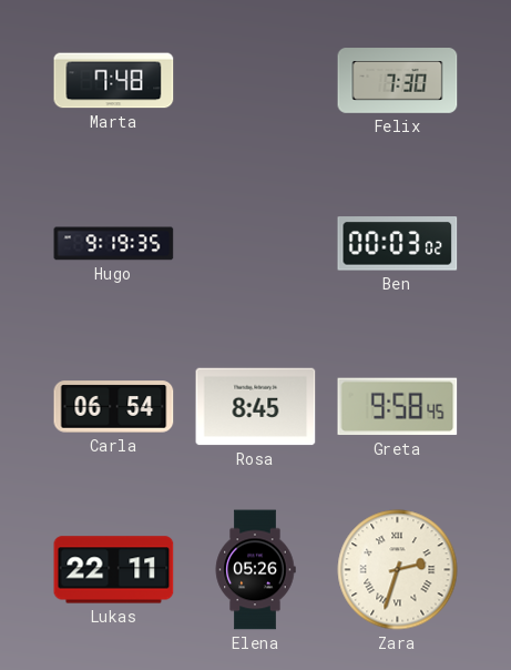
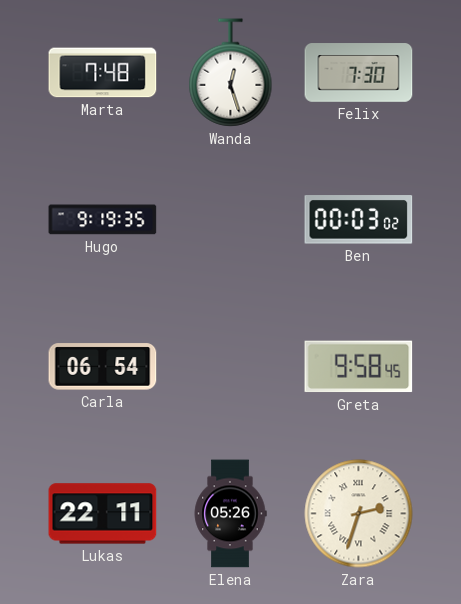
Wanda: none -> 12:27 (231, 73)
Rosa: 8:45 -> none (256, 407)
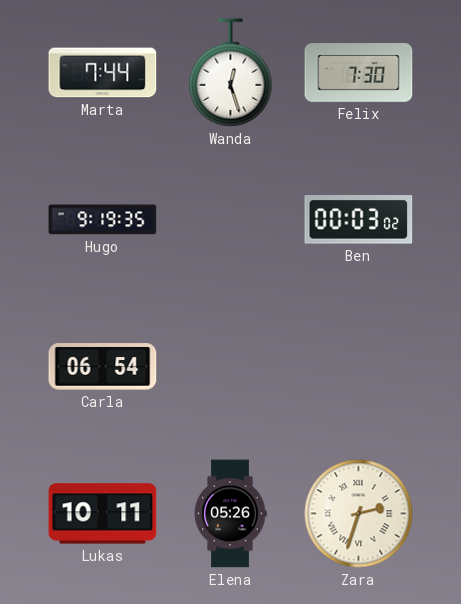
Marta: 7:48 -> 7:44 (103, 73)
Greta: 9:58 -> none (359, 367)
Lukas: 22:11 -> 10:11 (103, 514)
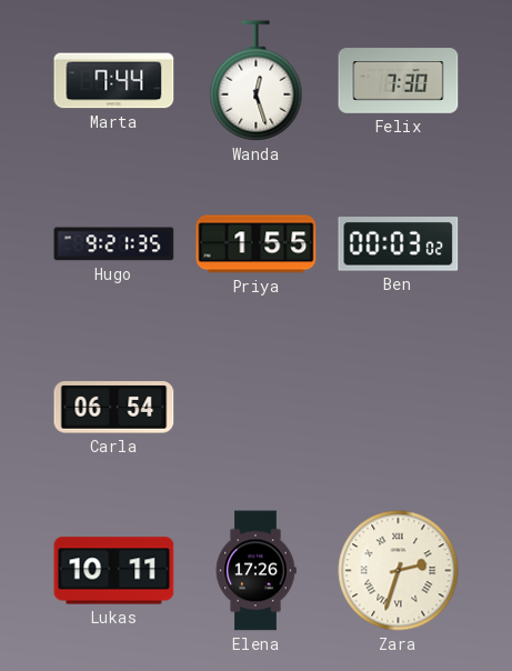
Hugo: 9:19 -> 9:21 (114, 244)
Priya: none -> 1:55 (257, 244)
Elena: 05:26 -> 17:26 (255, 571)
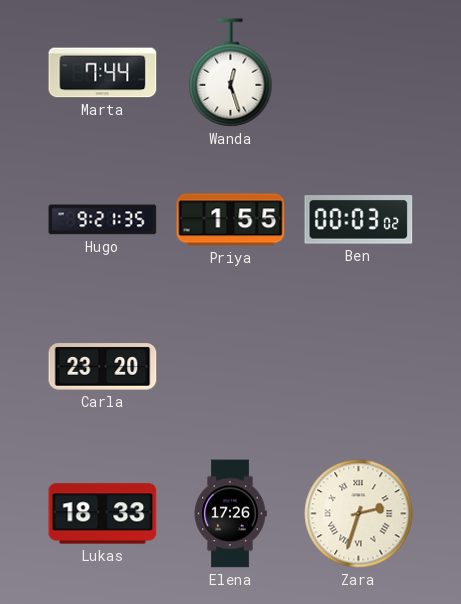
Felix: 7:30 -> none (399, 81)
Carla: 06:54 -> 23:20 (103, 367)
Lukas: 10:11 -> 18:33 (103, 514)
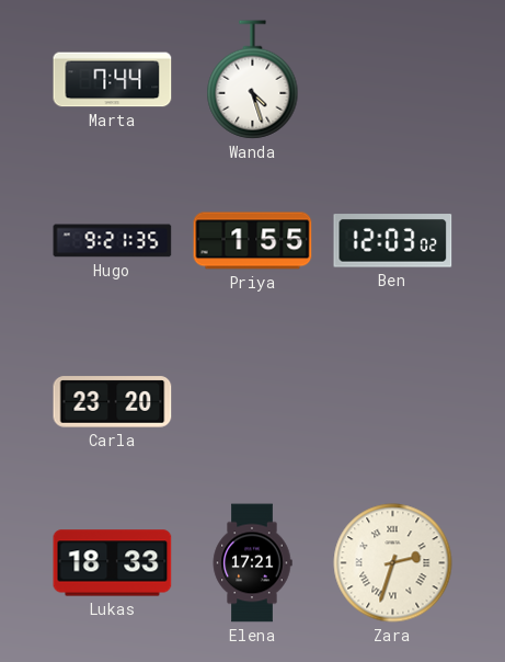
Wanda: 12:27 -> 4:27 (253, 80)
Ben: 00:03 -> 12:03 (393, 241)
Elena: 17:26 -> 17:21 (252, 563)
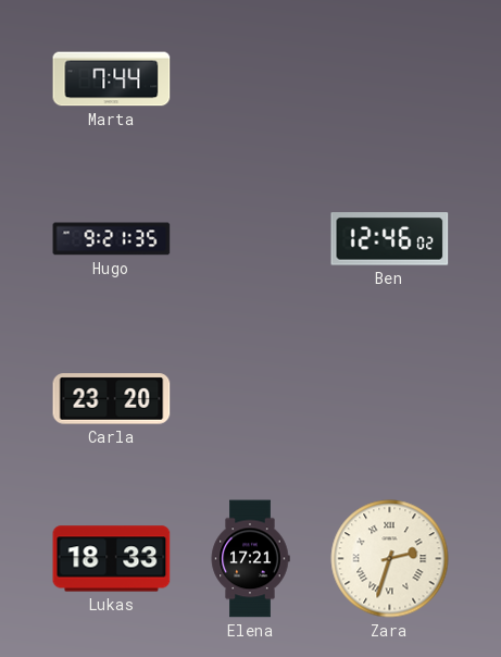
Wanda: 4:27 -> none (253, 80)
Priya: 1:55 -> none (253, 241)
Ben: 12:03 -> 12:46 (390, 239)
